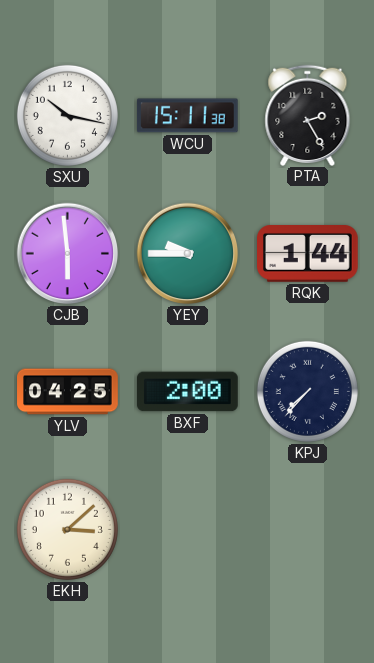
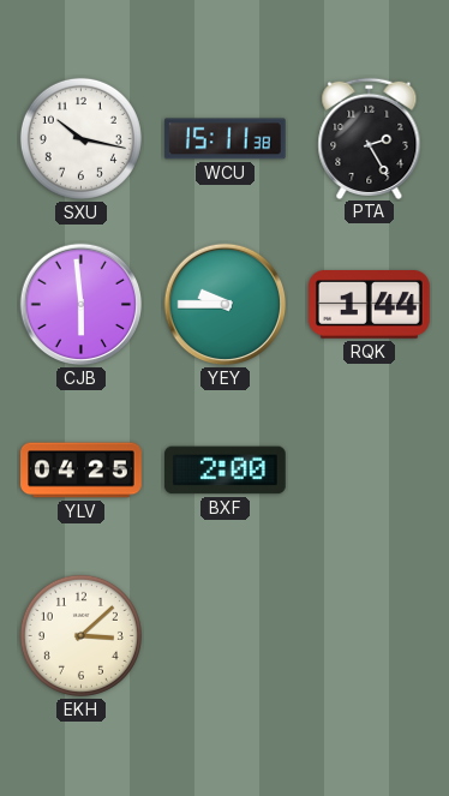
KPJ: 7:37 -> none (307, 391)
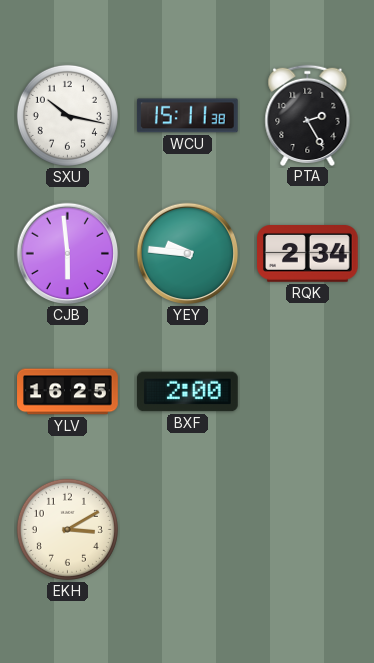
YEY: 9:45 -> 9:46 (188, 254)
RQK: 1:44 -> 2:34 (308, 254)
YLV: 04:25 -> 16:25 (68, 392)
EKH: 3:08 -> 3:10 (67, 529)
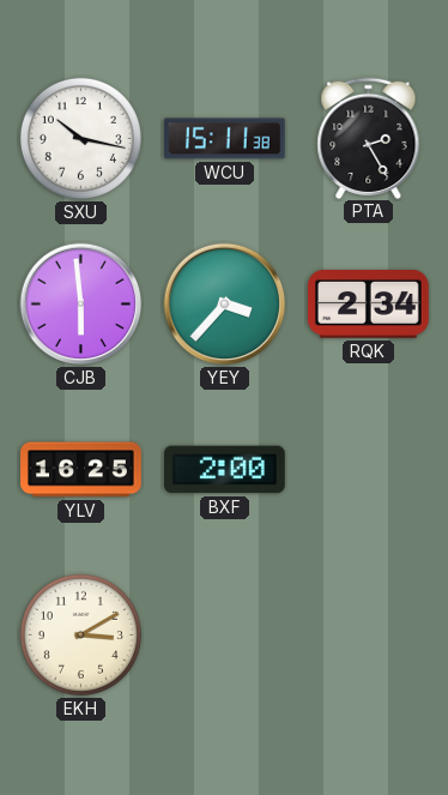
YEY: 9:46 -> 3:37 (225, 305)
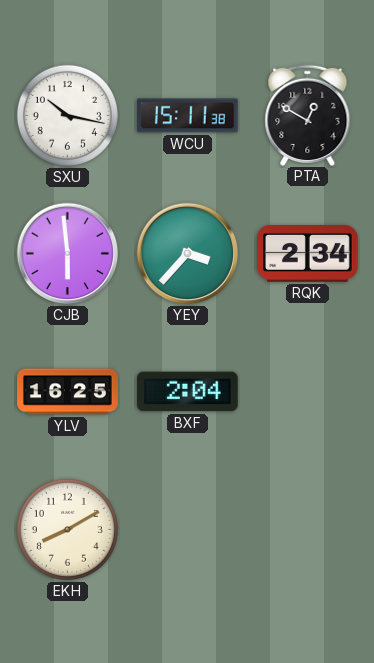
PTA: 2:25 -> 12:50 (308, 115)
BXF: 2:00 -> 2:04 (188, 392)
EKH: 3:10 -> 8:10 (67, 529)
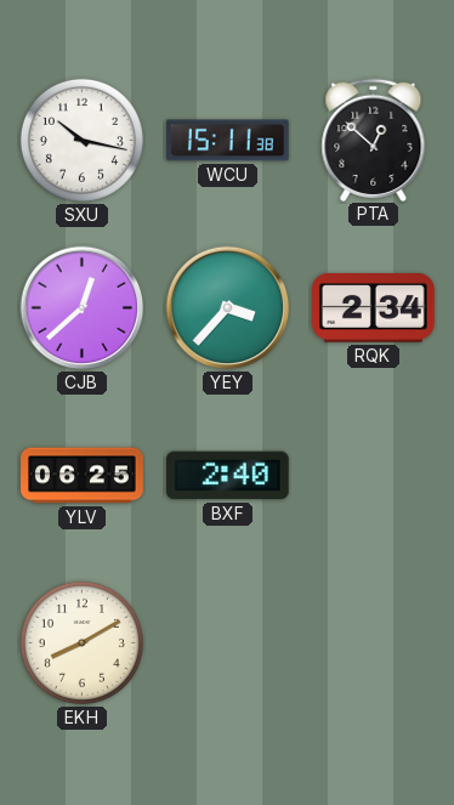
PTA: 12:50 -> 12:52 (374, 140)
CJB: 5:59 -> 12:38 (83, 308)
YLV: 16:25 -> 06:25 (83, 476)
BXF: 2:04 -> 2:40 (228, 476)
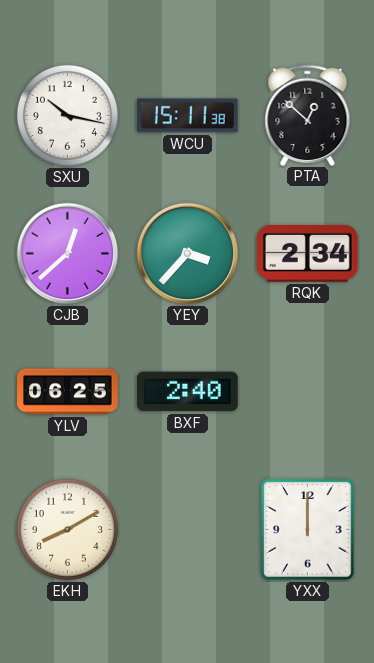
YXX: none -> 12:00 (308, 530)
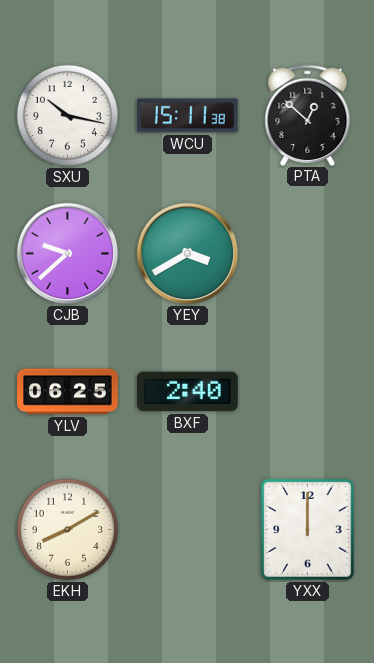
CJB: 12:38 -> 9:38 (68, 254)
YEY: 3:37 -> 3:40 (188, 254)
RQK: 2:34 -> none (308, 254)
